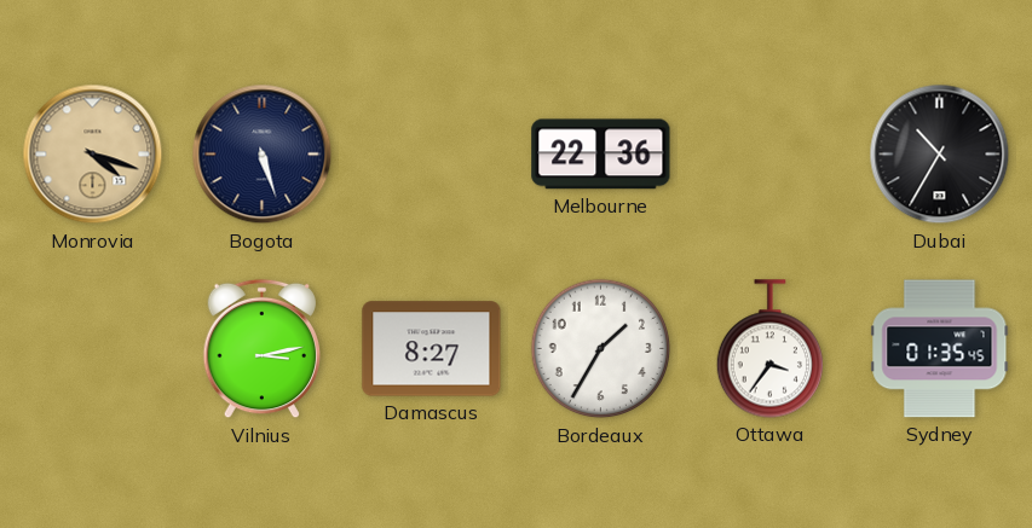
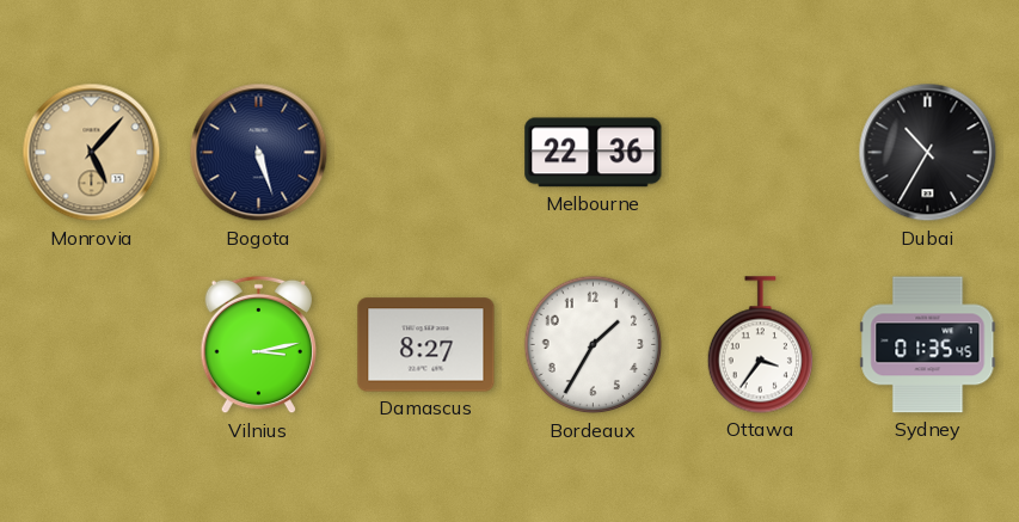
Monrovia: 4:18 -> 5:07 (92, 153)
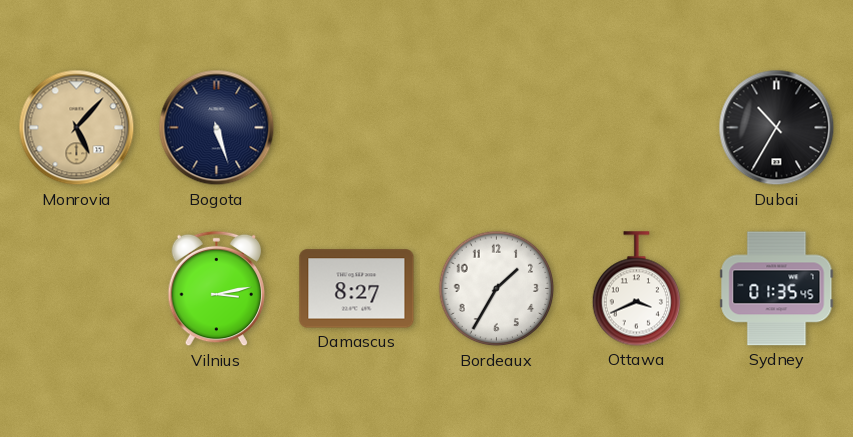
Melbourne: 22:36 -> none (594, 153)
Ottawa: 3:36 -> 3:41 (636, 289)
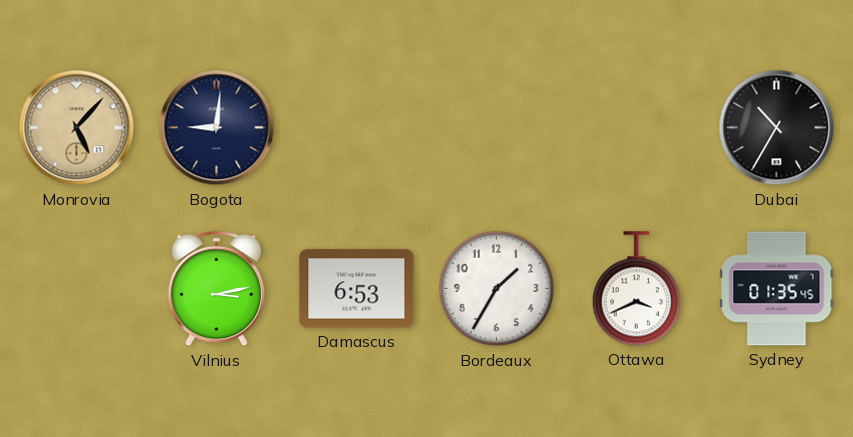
Bogota: 5:27 -> 9:01 (217, 128)
Damascus: 8:27 -> 6:53 (357, 289)
